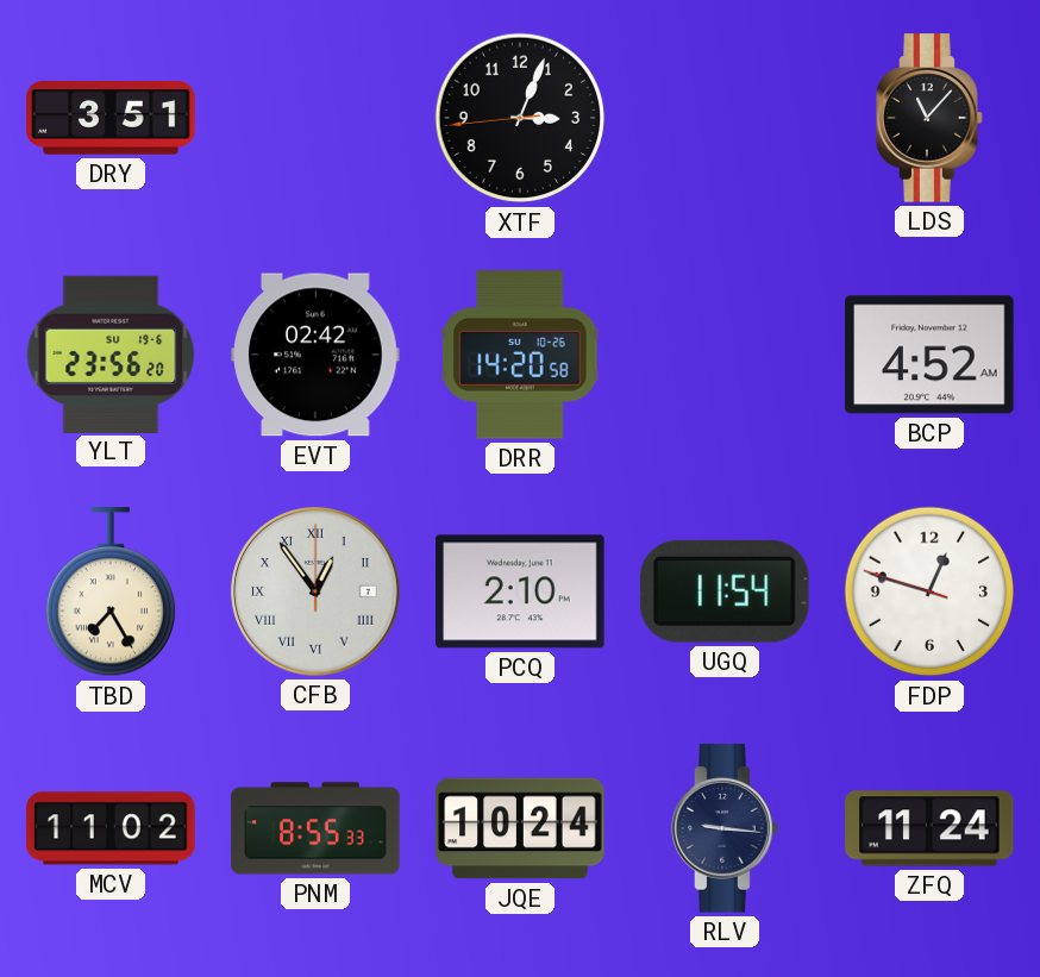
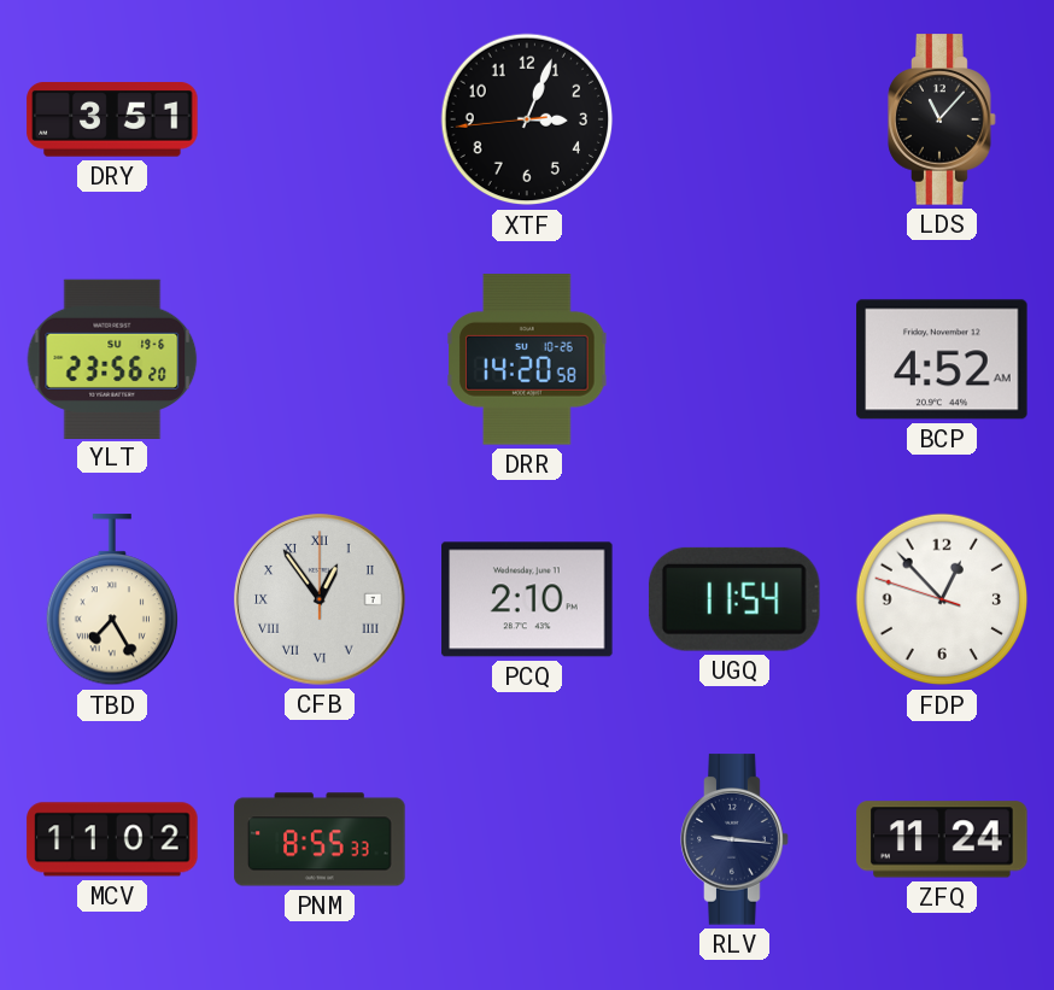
EVT: 02:42 -> none (315, 355)
FDP: 12:47 -> 12:52 (942, 599)
JQE: 10:24 -> none (520, 828)
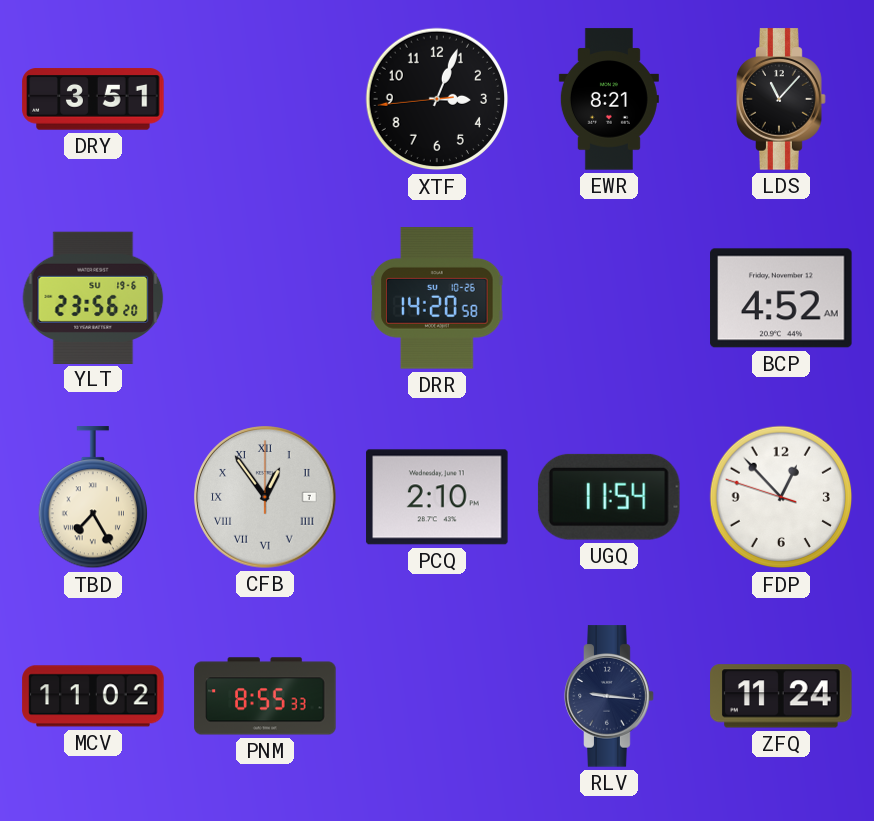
EWR: none -> 8:21 (609, 99)
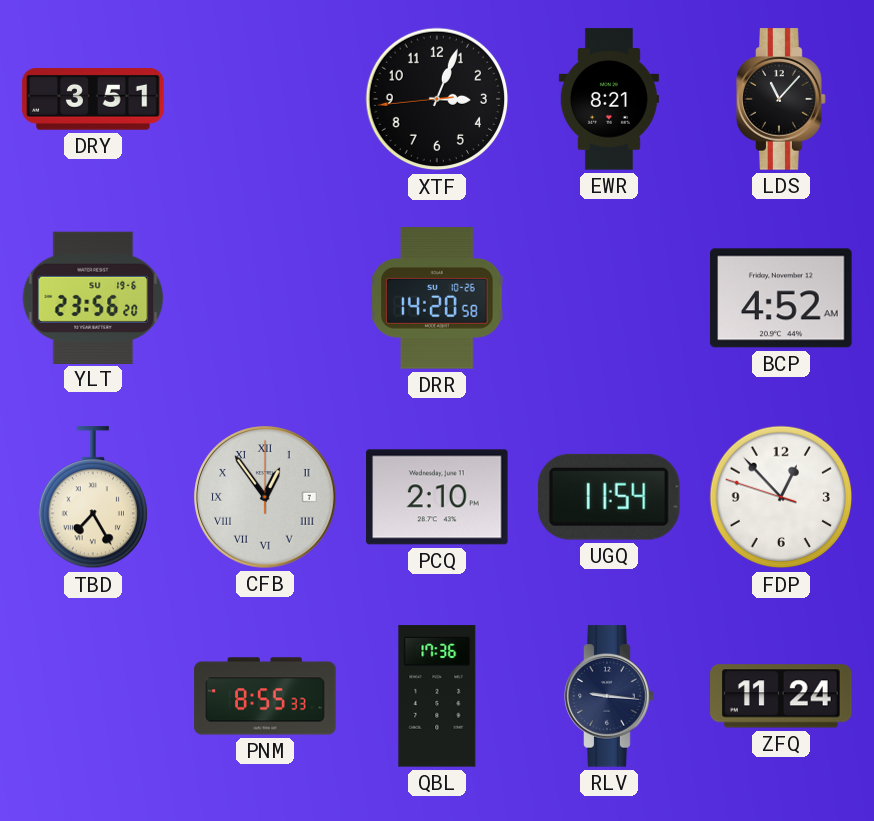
MCV: 11:02 -> none (93, 696)
QBL: none -> 17:36 (437, 696)
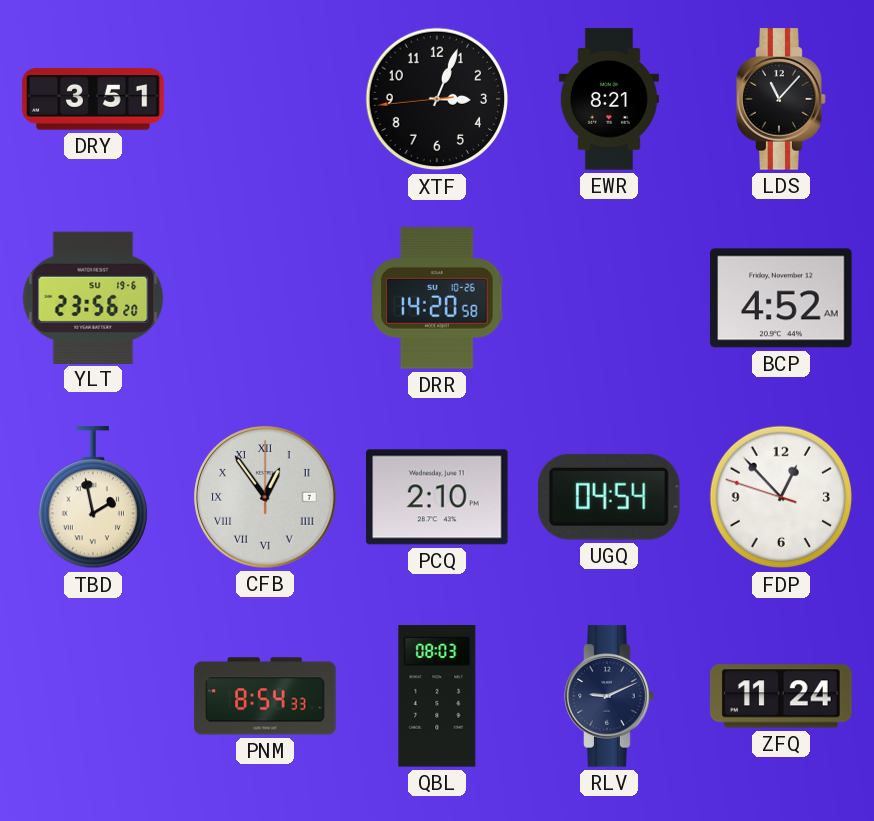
TBD: 7:25 -> 1:58 (92, 498)
UGQ: 11:54 -> 04:54 (609, 497)
PNM: 8:55 -> 8:54 (265, 696)
QBL: 17:36 -> 08:03 (437, 696)
RLV: 9:16 -> 9:11 (609, 696)
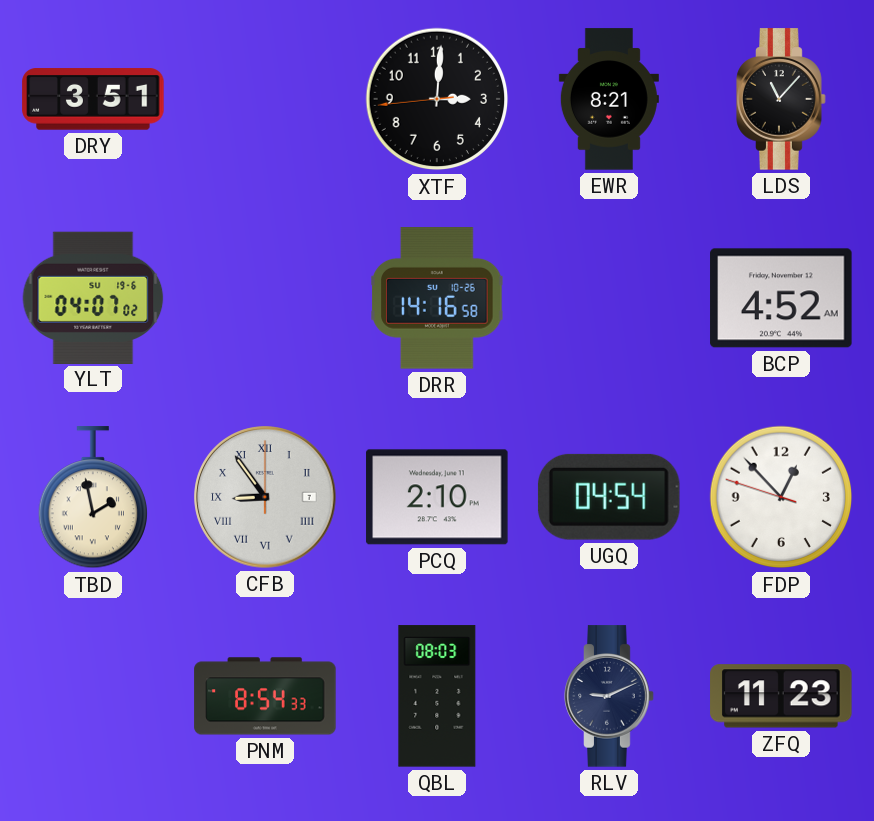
XTF: 3:03 -> 3:00 (437, 99)
YLT: 23:56 -> 04:07 (93, 297)
DRR: 14:20 -> 14:16 (437, 298)
CFB: 12:54 -> 8:54 (265, 497)
ZFQ: 11:24 -> 11:23 (781, 696)
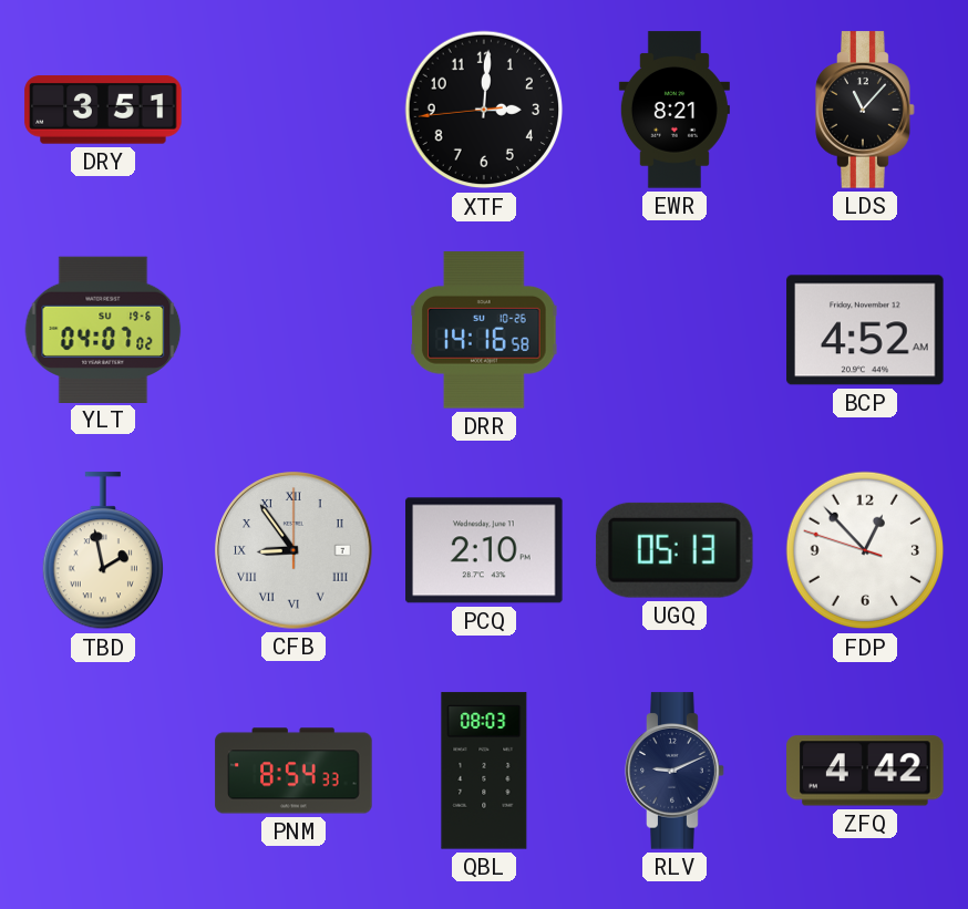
UGQ: 04:54 -> 05:13 (674, 550)
ZFQ: 11:23 -> 4:42 (865, 771)
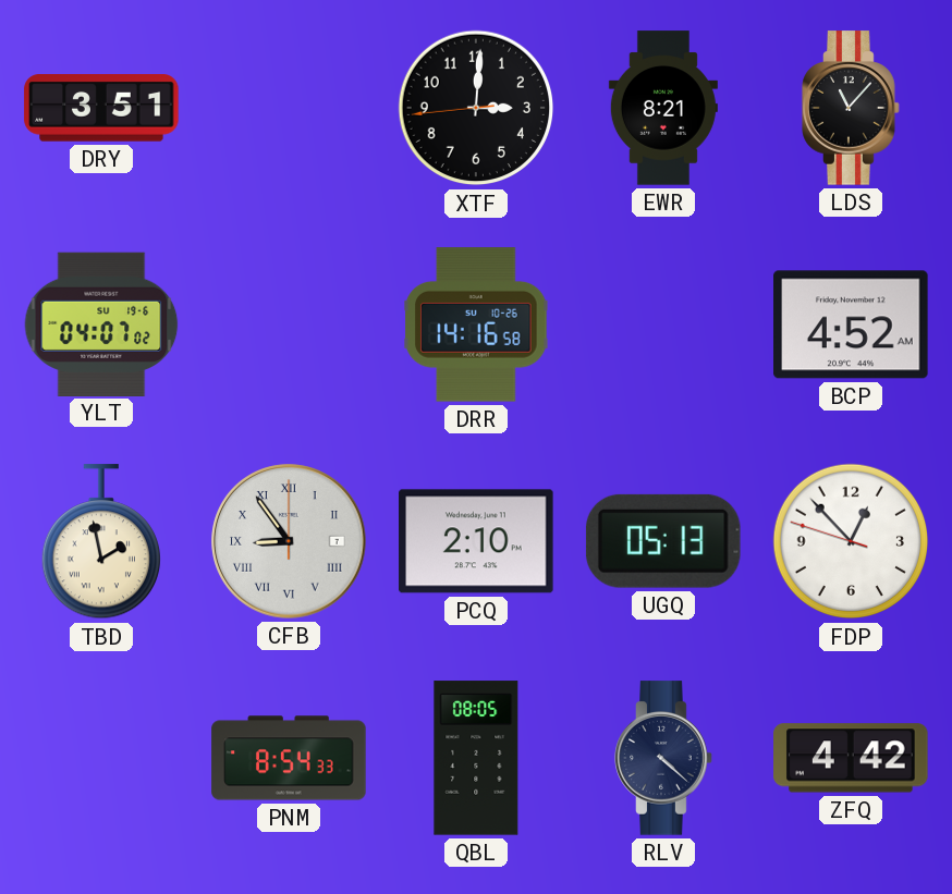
QBL: 08:03 -> 08:05 (476, 758)
RLV: 9:11 -> 4:22 (663, 758)
